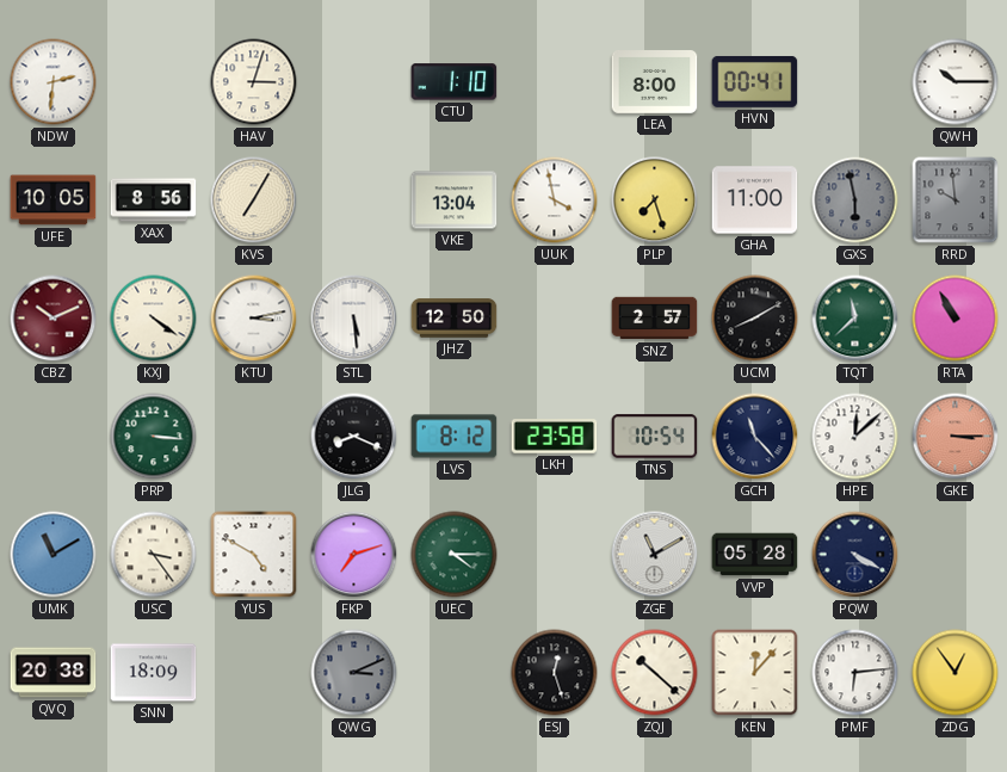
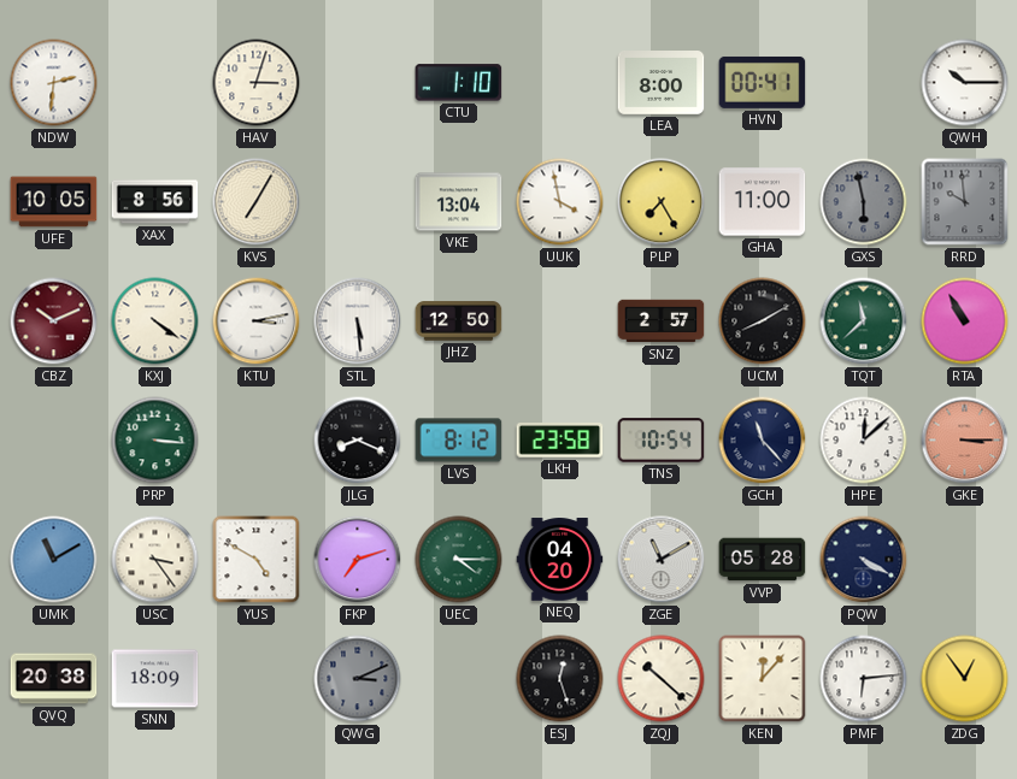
PLP: 7:27 -> 7:25 (662, 202)
NEQ: none -> 04:20 (560, 560)
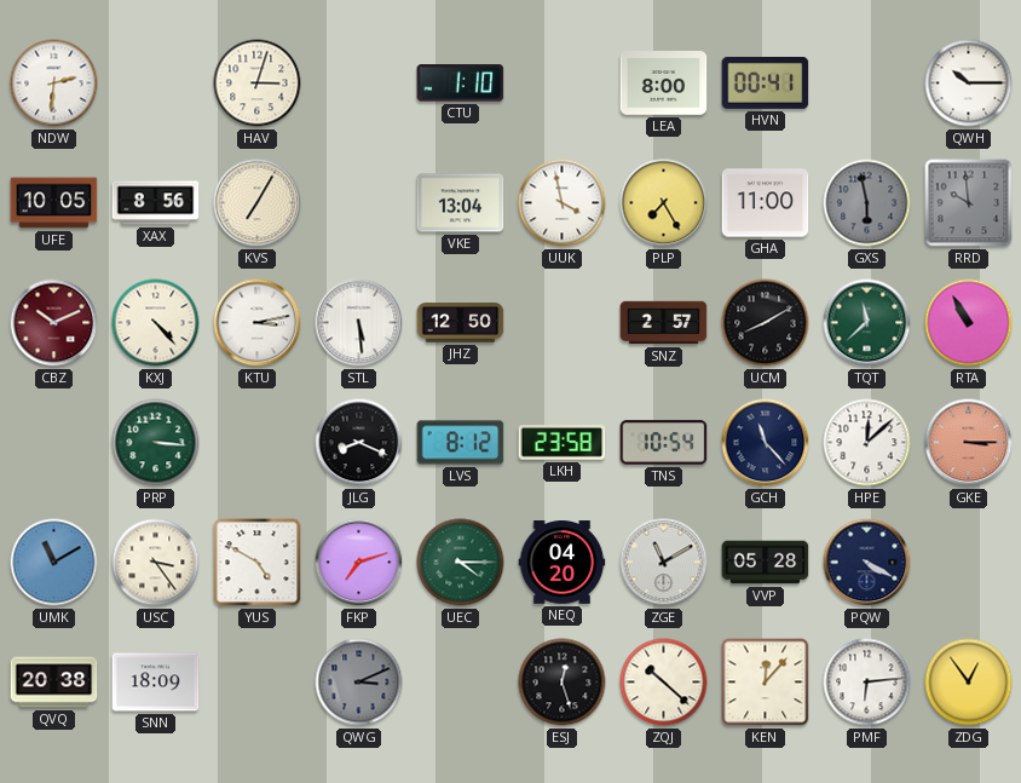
KXJ: 4:21 -> 4:23 (156, 323)
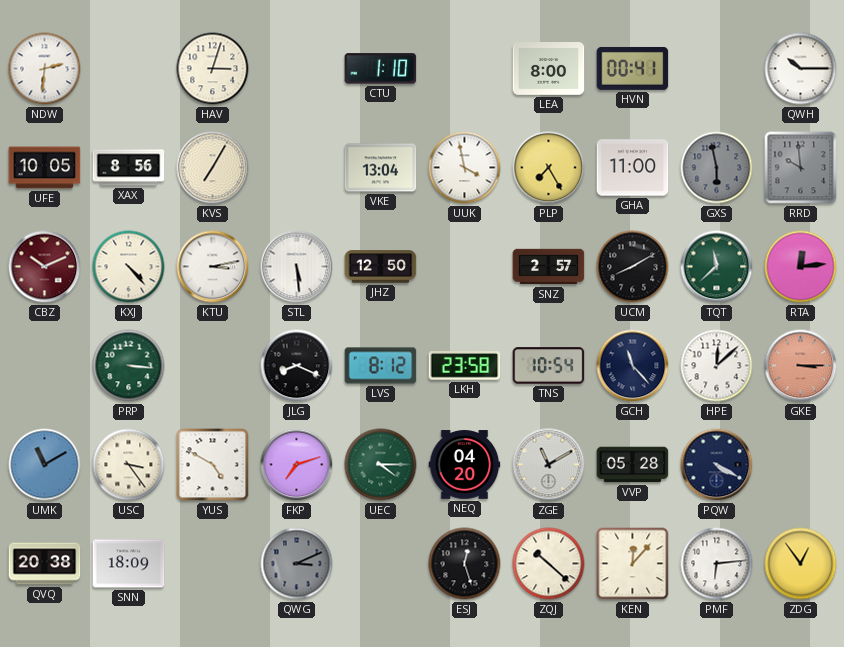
RTA: 10:55 -> 12:14 (801, 267)
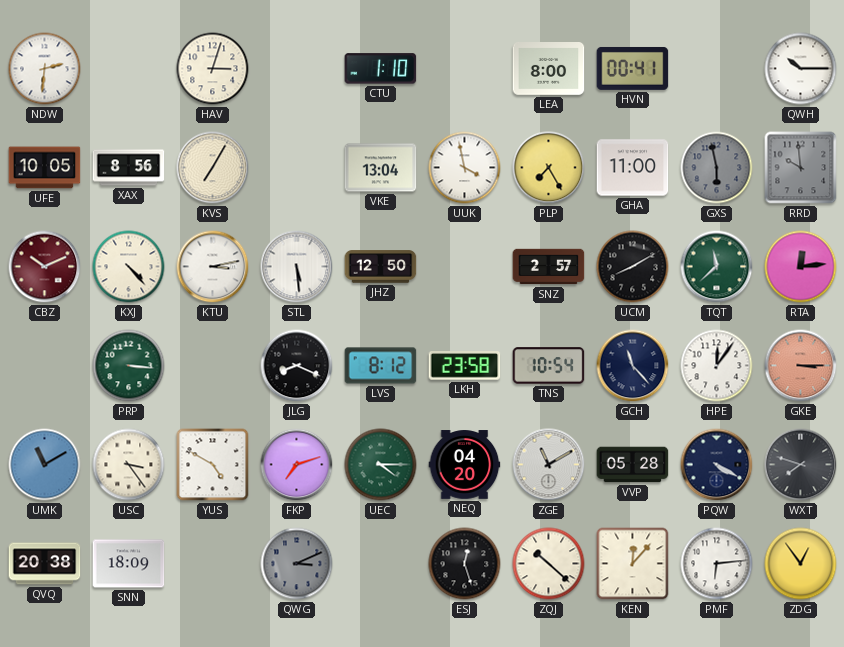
HPE: 12:08 -> 12:06 (717, 366)
WXT: none -> 7:48 (801, 465)
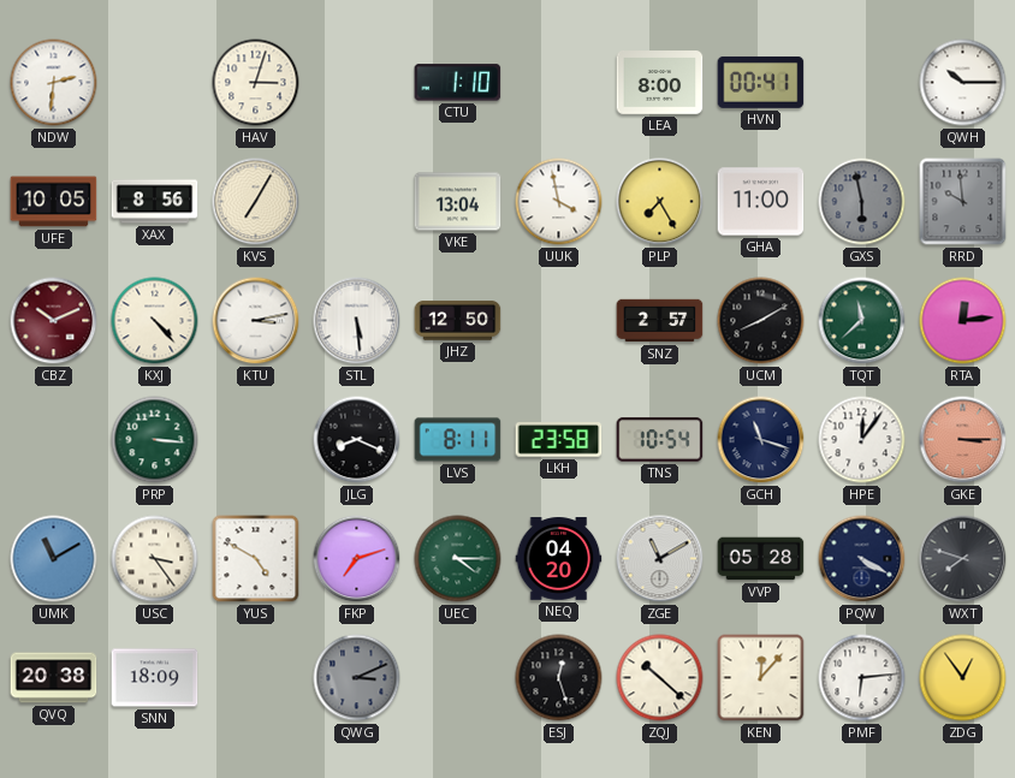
LVS: 8:12 -> 8:11 (458, 440)
GCH: 11:23 -> 11:18 (761, 440)
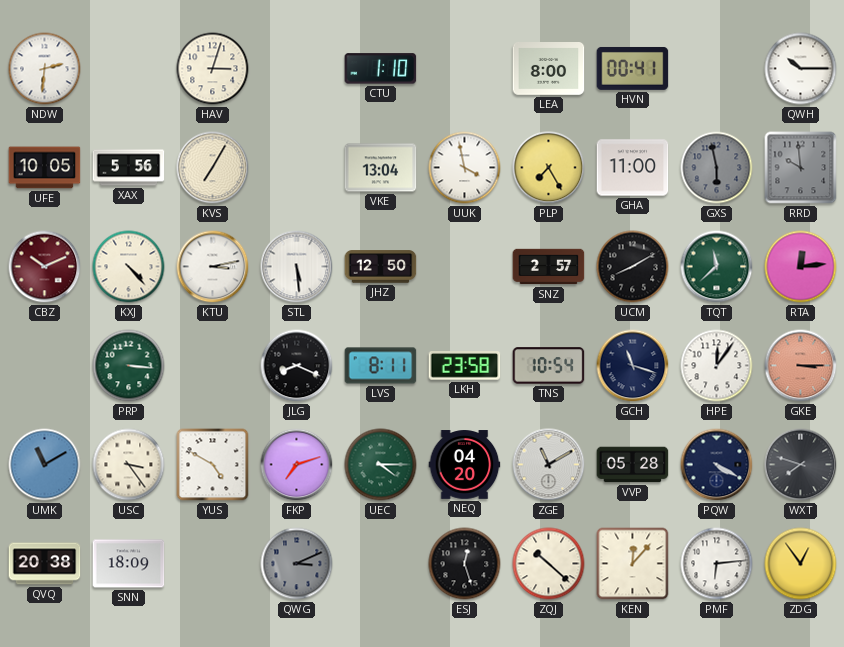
XAX: 8:56 -> 5:56 (129, 168)
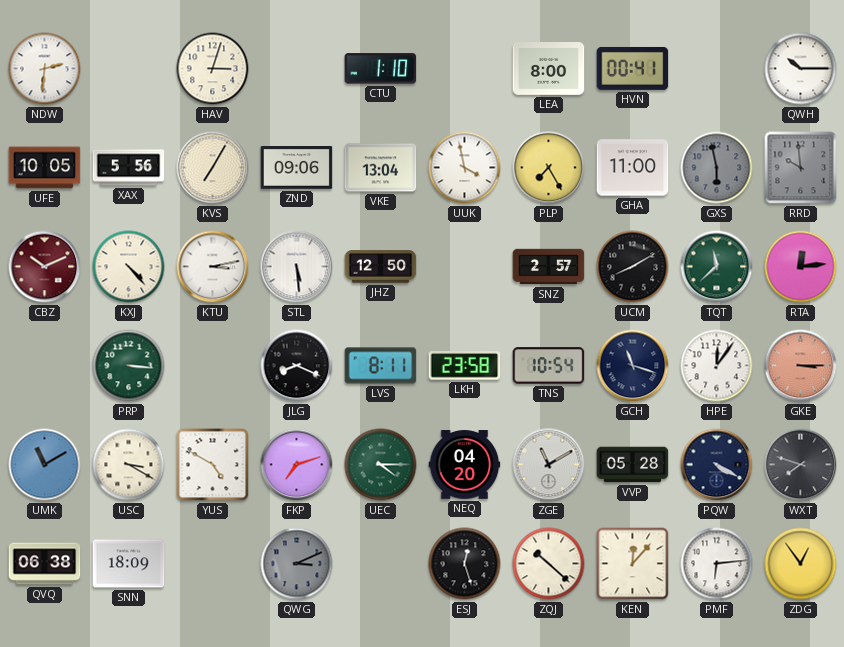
ZND: none -> 09:06 (297, 168)
USC: 3:24 -> 3:20 (129, 465)
QVQ: 20:38 -> 06:38 (45, 564)
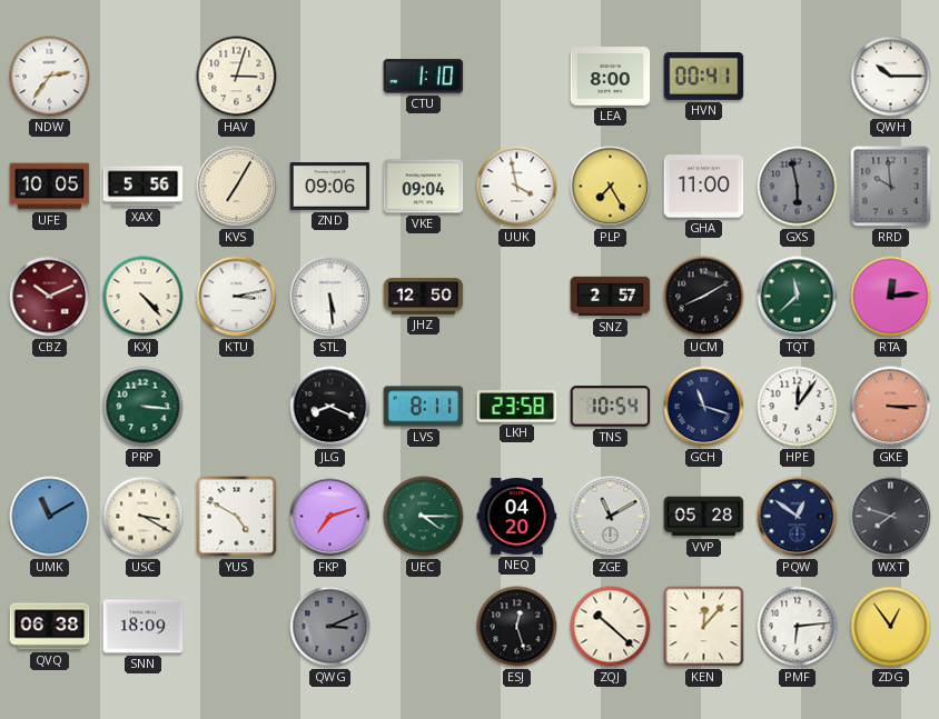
NDW: 2:31 -> 2:36 (50, 77)
VKE: 13:04 -> 09:04 (424, 187)
PQW: 4:20 -> 12:51 (798, 517)
